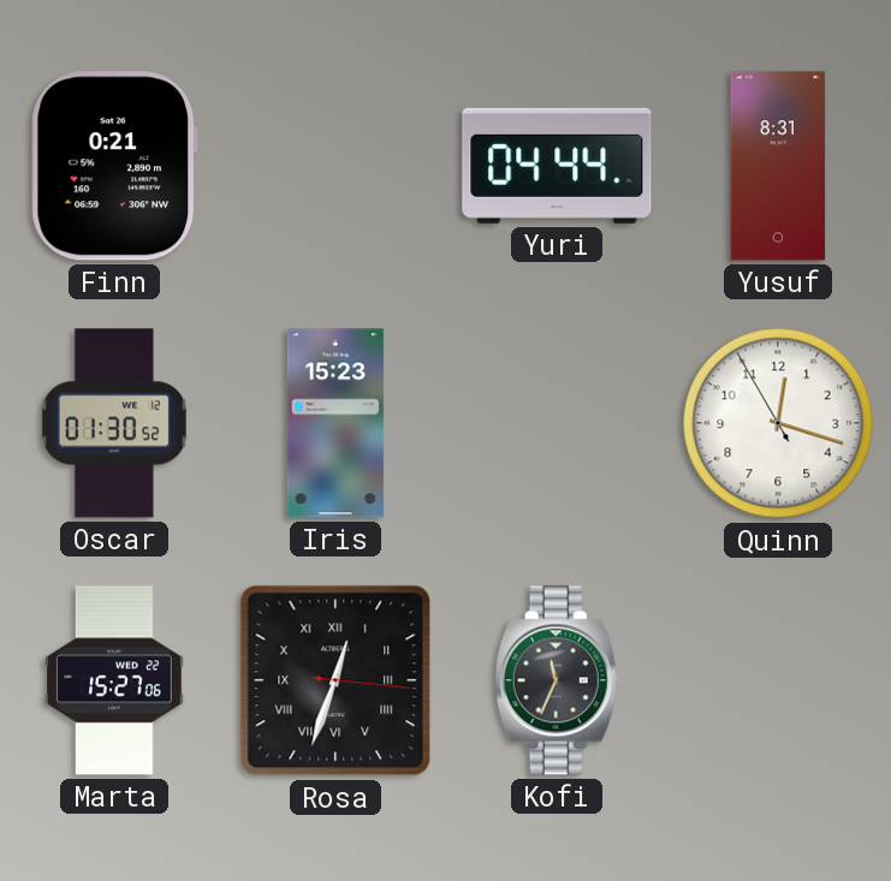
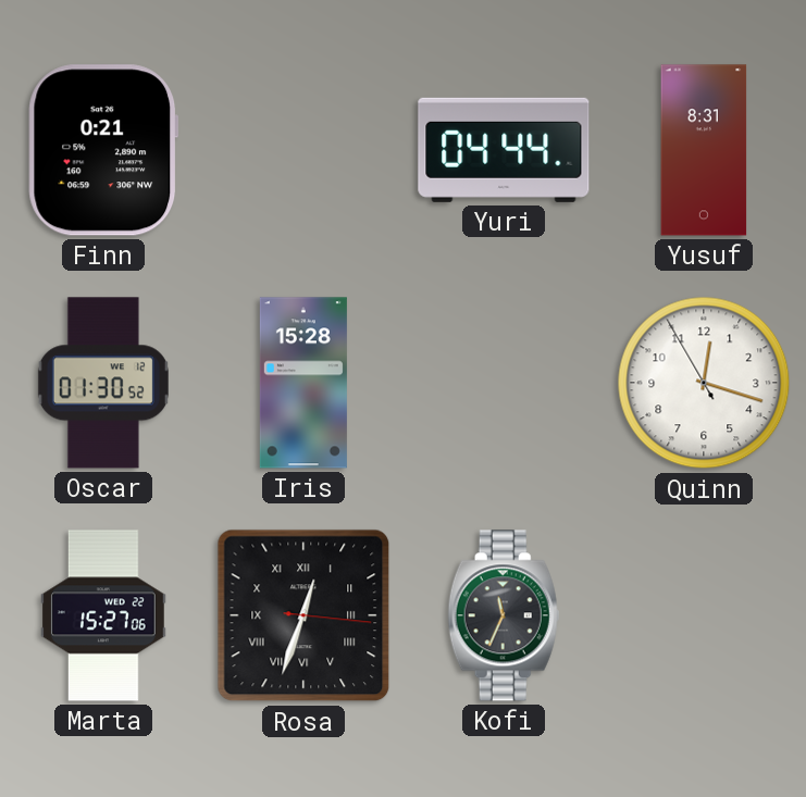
Iris: 15:23 -> 15:28 (303, 383)
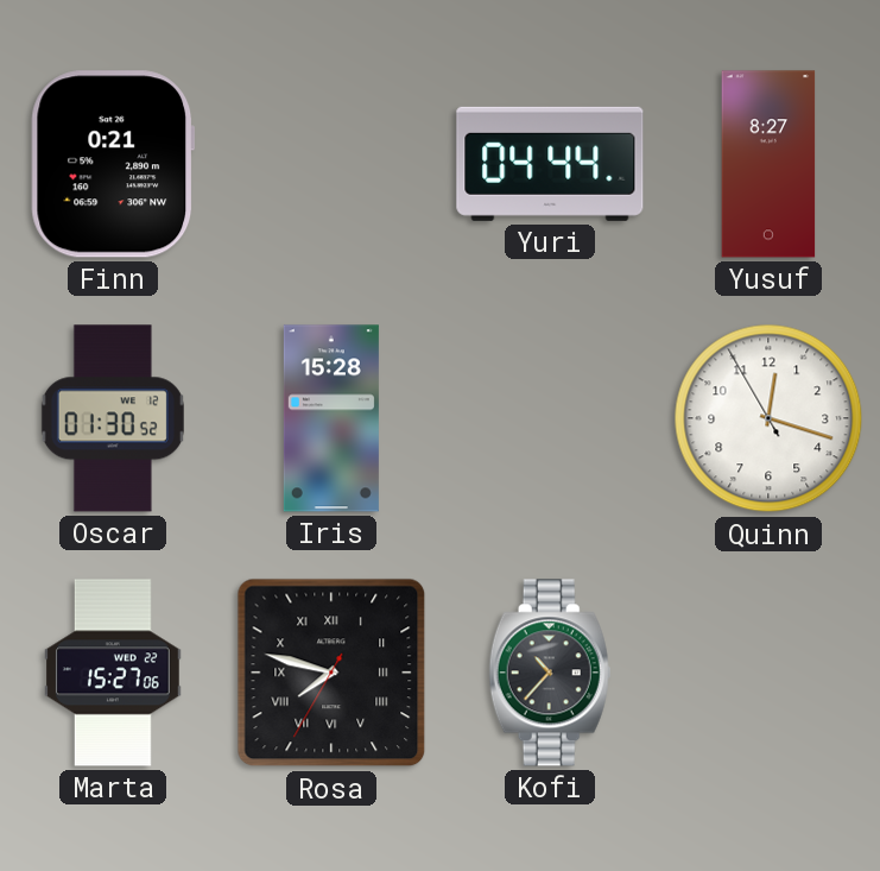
Yusuf: 8:31 -> 8:27 (768, 164)
Rosa: 12:33 -> 7:47 (331, 673)
Kofi: 11:34 -> 10:37 (550, 673)
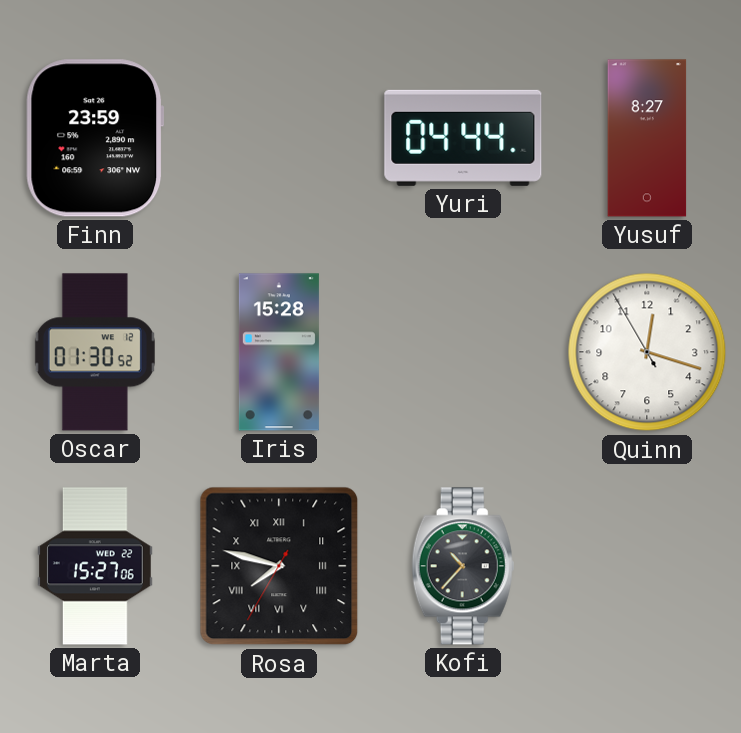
Finn: 0:21 -> 23:59 (95, 138)
